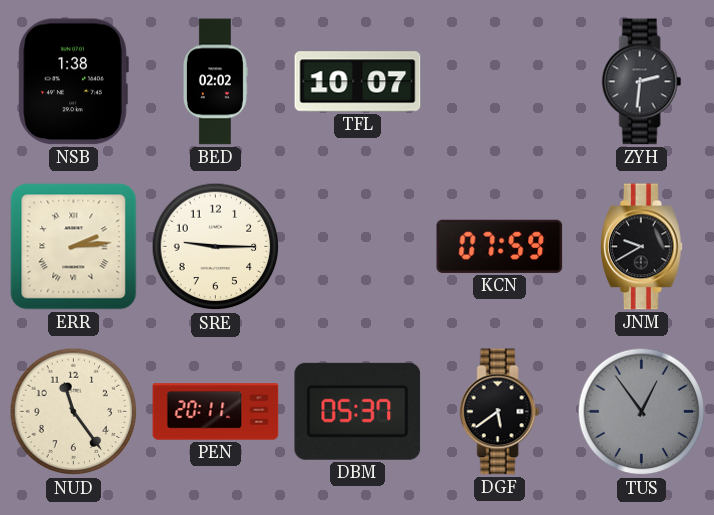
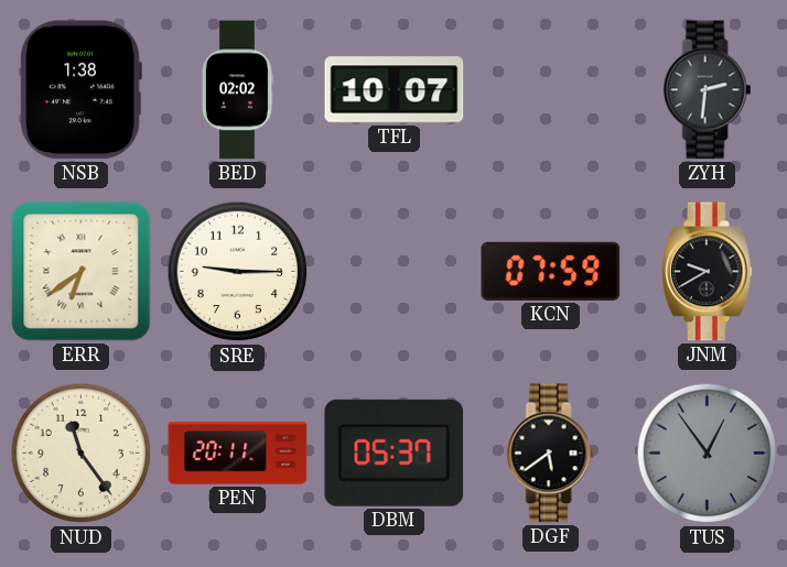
ERR: 2:14 -> 6:39 (82, 272)
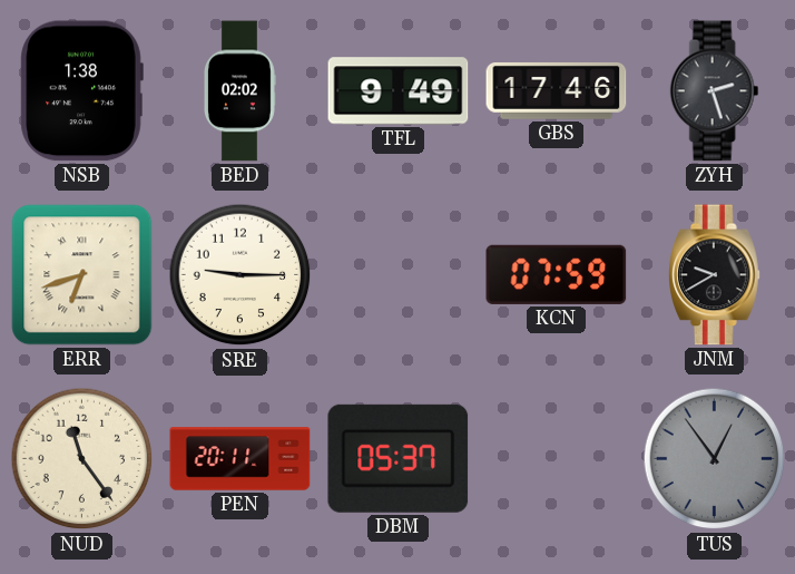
TFL: 10:07 -> 9:49 (399, 91)
GBS: none -> 17:46 (557, 90)
ZYH: 2:31 -> 2:27 (715, 91)
ERR: 6:39 -> 6:42 (82, 275)
DGF: 5:39 -> none (551, 454)
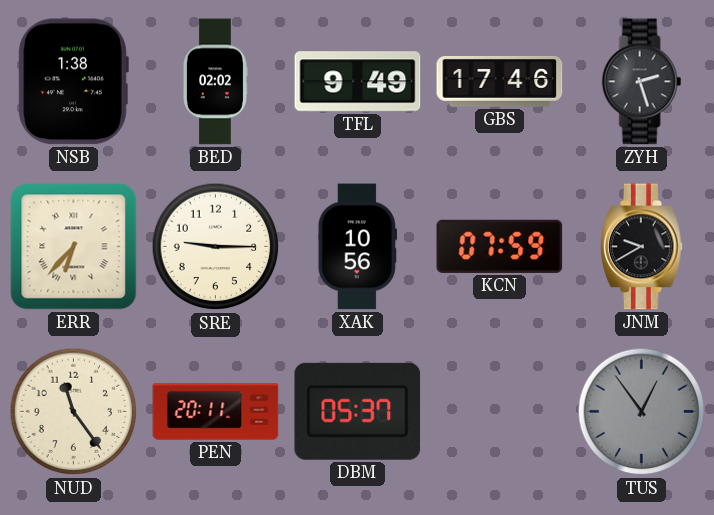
ERR: 6:42 -> 6:37 (74, 247)
XAK: none -> 10:56 (357, 247)
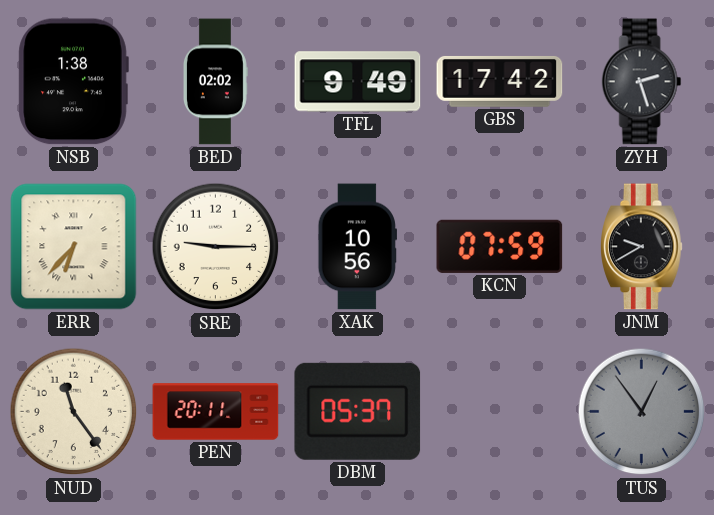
GBS: 17:46 -> 17:42 (500, 81)
